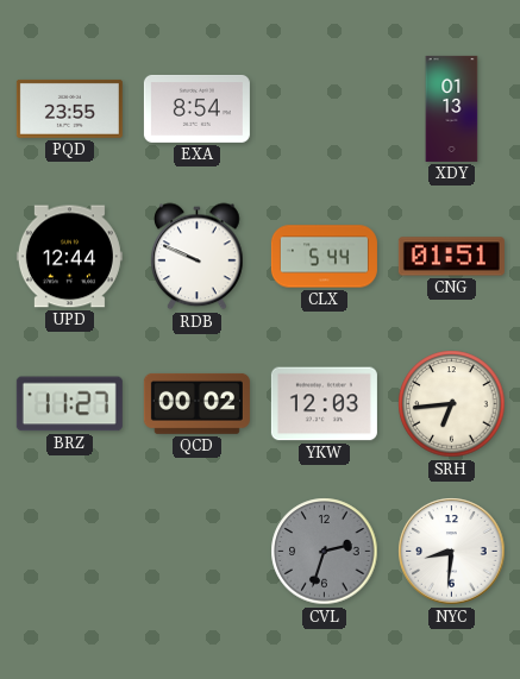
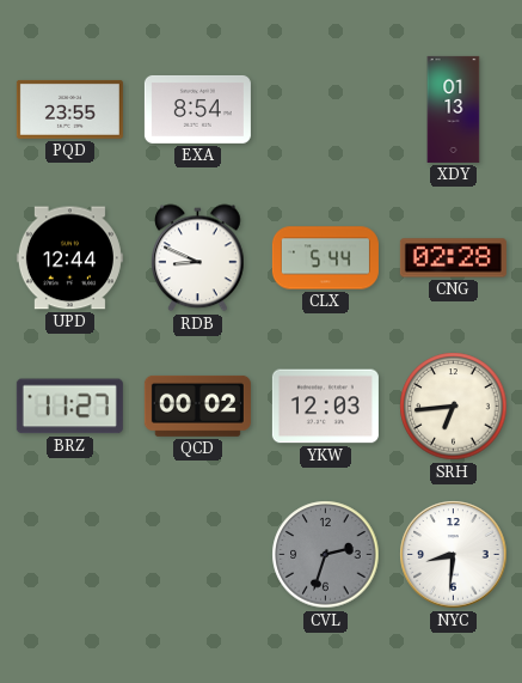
RDB: 9:49 -> 8:49 (198, 258)
CNG: 01:51 -> 02:28 (453, 258)
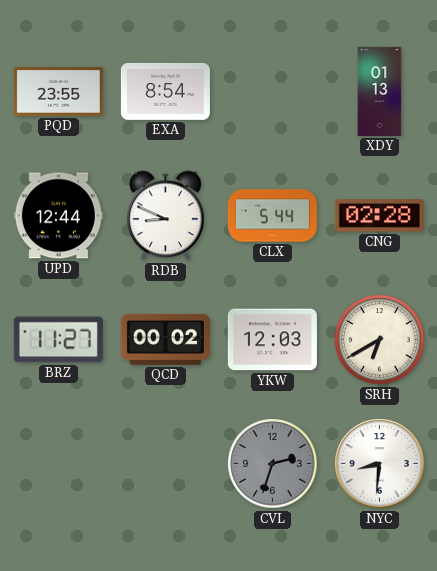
SRH: 6:44 -> 6:40 (380, 340)
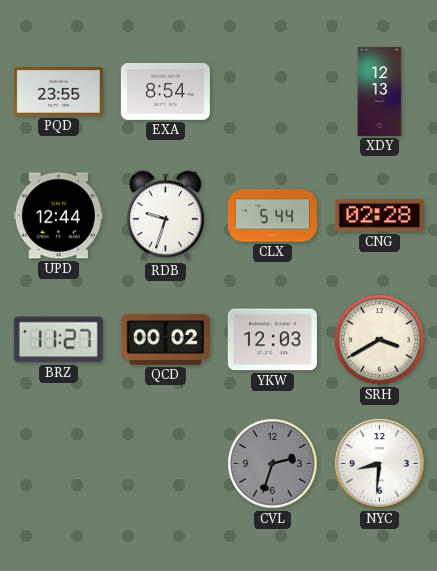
XDY: 01:13 -> 12:13 (380, 91)
RDB: 8:49 -> 9:33 (166, 216)
SRH: 6:40 -> 3:40 (380, 340)
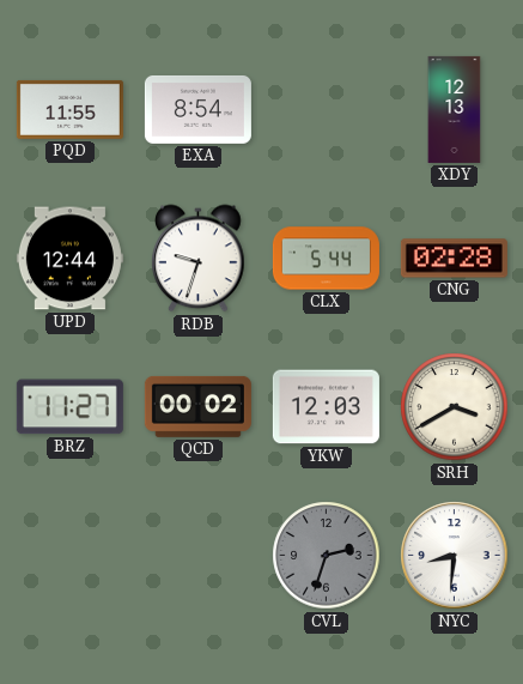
PQD: 23:55 -> 11:55 (69, 109)
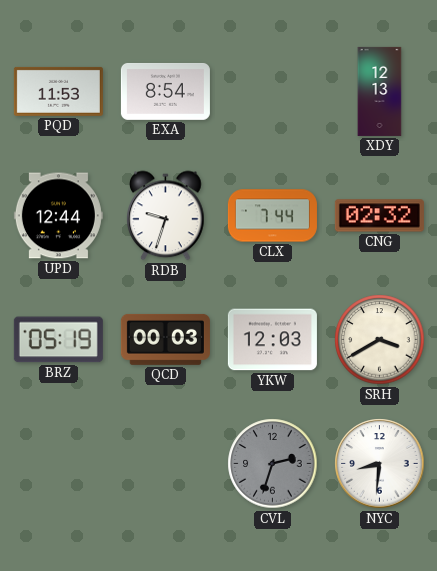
PQD: 11:55 -> 11:53 (58, 91)
CLX: 5:44 -> 7:44 (272, 216)
CNG: 02:28 -> 02:32 (379, 216)
BRZ: 11:27 -> 05:19 (58, 340)
QCD: 00:02 -> 00:03 (165, 339)
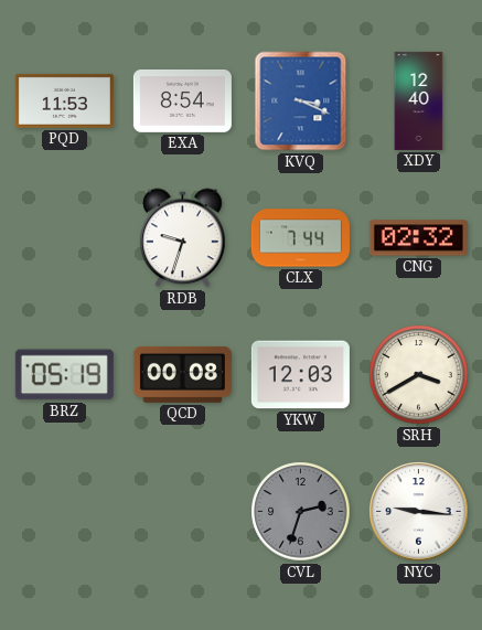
KVQ: none -> 3:19 (301, 102)
XDY: 12:13 -> 12:40 (419, 100)
UPD: 12:44 -> none (58, 216)
QCD: 00:03 -> 00:08 (182, 374)
NYC: 8:31 -> 9:16 (419, 512)
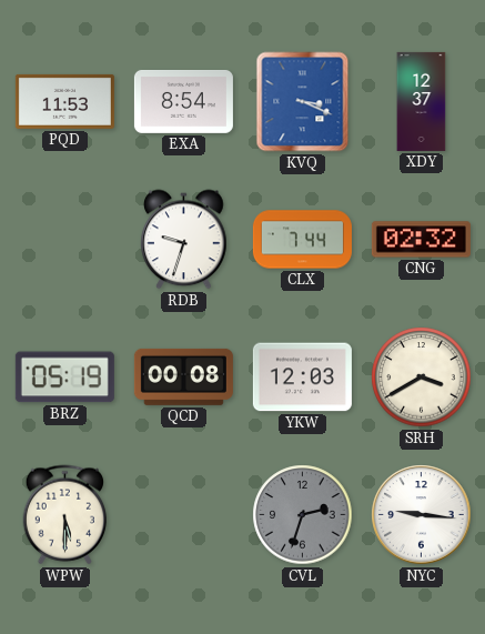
XDY: 12:40 -> 12:37 (422, 101)
WPW: none -> 5:30 (65, 515)
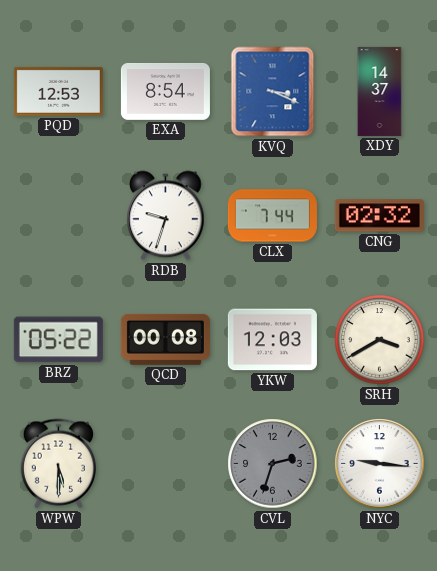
PQD: 11:53 -> 12:53 (58, 91)
XDY: 12:37 -> 14:37 (380, 91)
BRZ: 05:19 -> 05:22 (58, 340)
